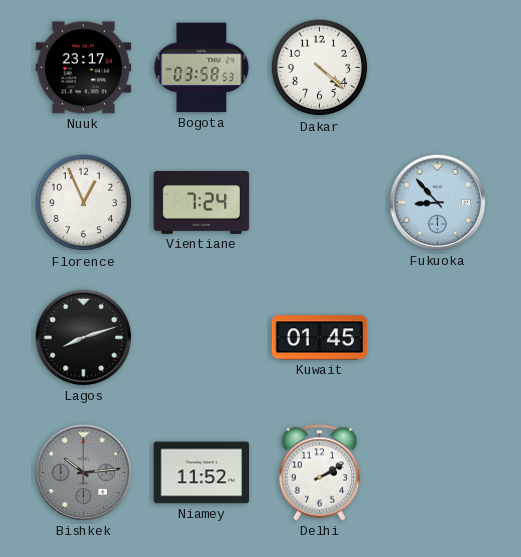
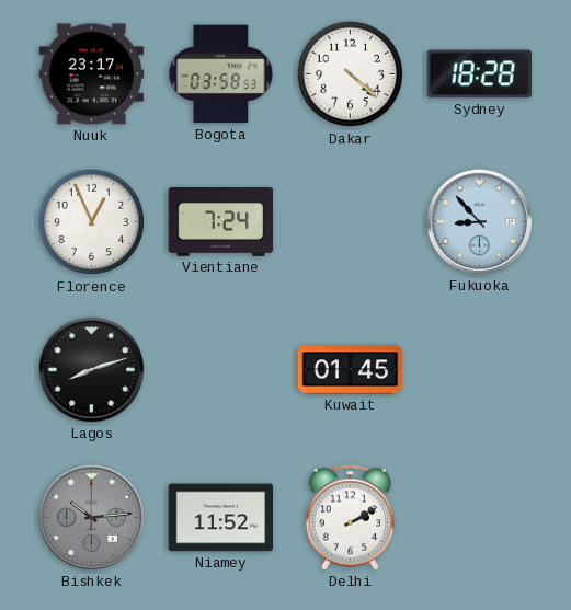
Sydney: none -> 18:28 (480, 74)
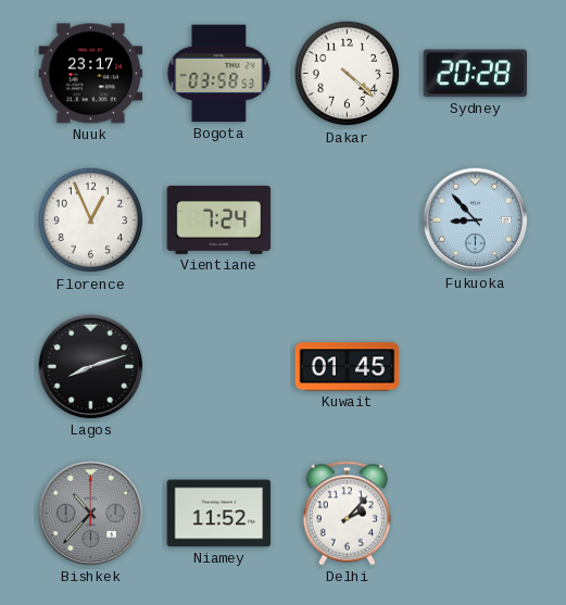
Sydney: 18:28 -> 20:28 (476, 74)
Bishkek: 10:14 -> 10:37 (91, 514)
Delhi: 2:10 -> 2:07 (348, 514)
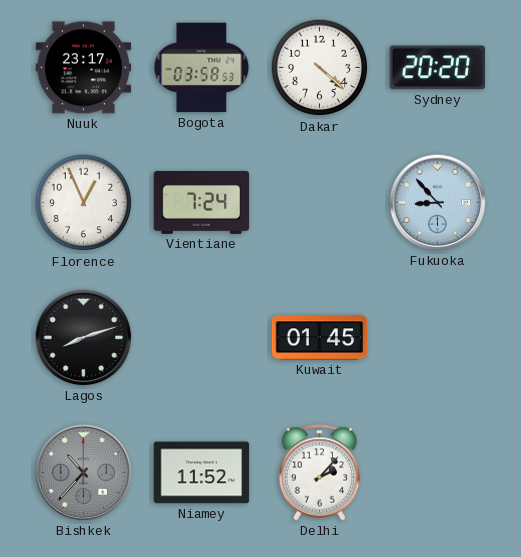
Sydney: 20:28 -> 20:20 (438, 68)
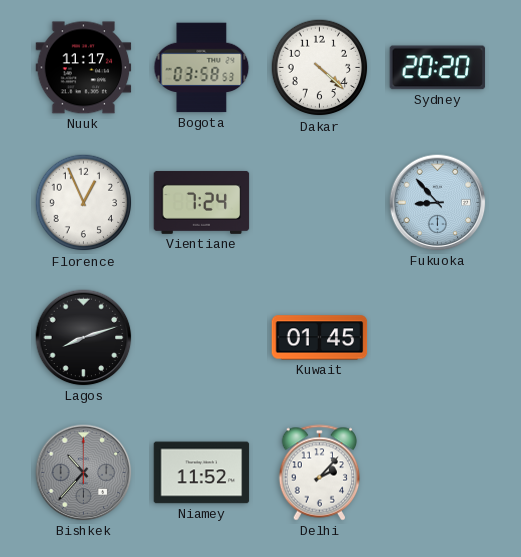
Nuuk: 23:17 -> 11:17 (84, 68)
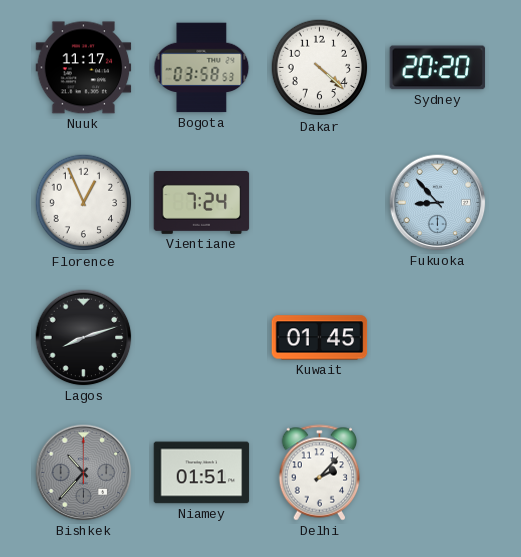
Niamey: 11:52 -> 01:51 (202, 473)
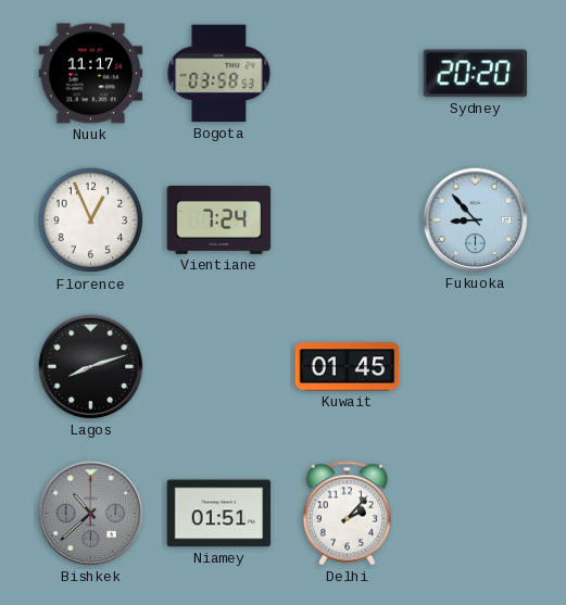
Dakar: 4:22 -> none (320, 68)
Bishkek: 10:37 -> 10:38 (91, 514)
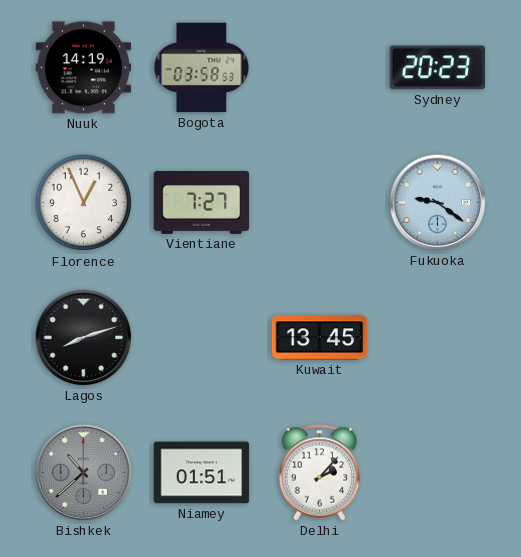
Nuuk: 11:17 -> 14:19 (84, 68)
Sydney: 20:20 -> 20:23 (438, 68)
Vientiane: 7:24 -> 7:27 (202, 202)
Fukuoka: 8:53 -> 9:21 (438, 203)
Kuwait: 01:45 -> 13:45 (320, 338)
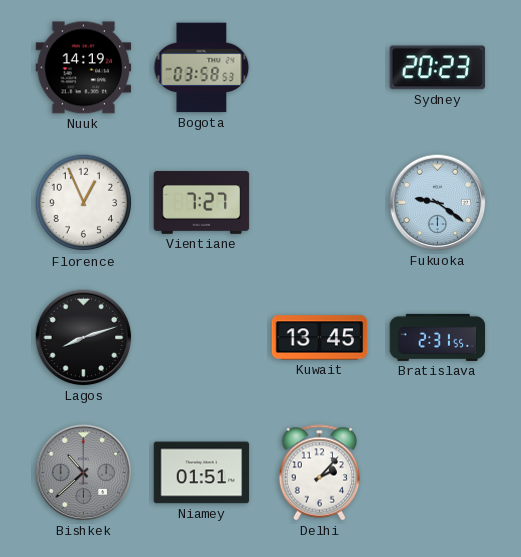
Bratislava: none -> 2:31 (438, 337)
